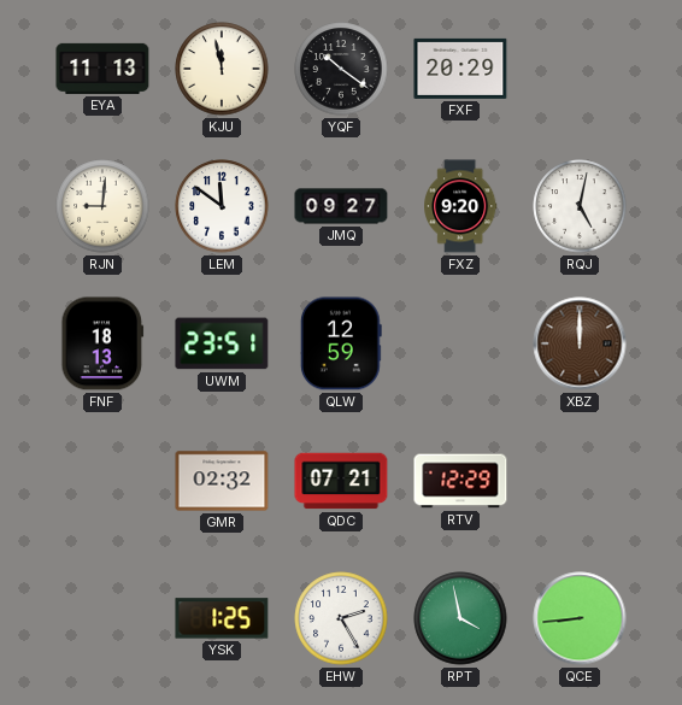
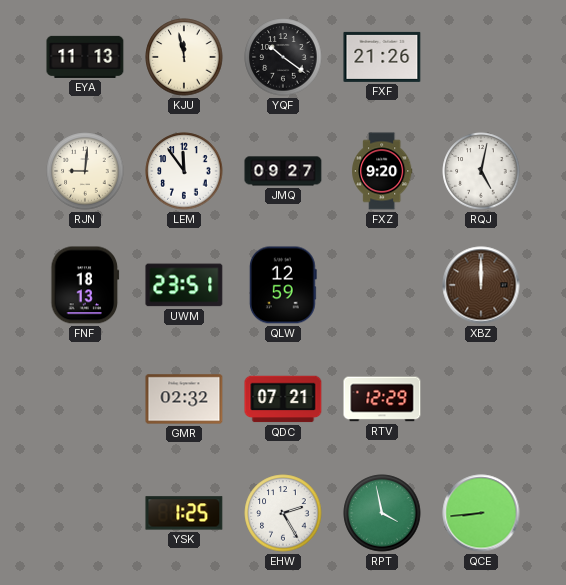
FXF: 20:29 -> 21:26 (382, 57)
LEM: 11:51 -> 11:54 (184, 171)
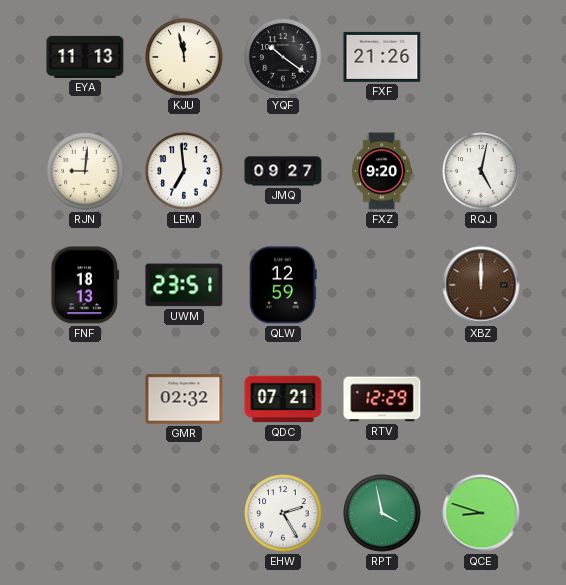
LEM: 11:54 -> 6:59 (184, 171)
YSK: 1:25 -> none (184, 513)
QCE: 8:44 -> 8:48 (481, 513)
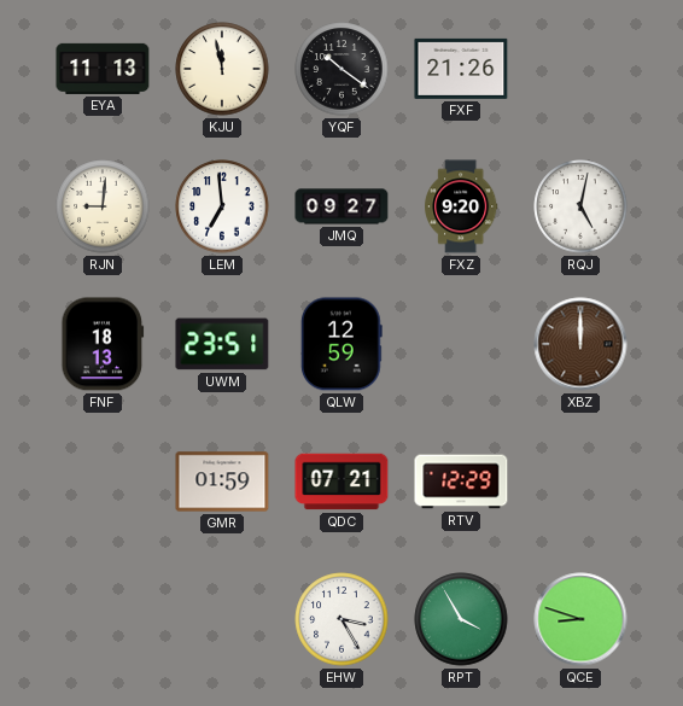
GMR: 02:32 -> 01:59 (222, 482)
EHW: 2:25 -> 3:25 (341, 619)
RPT: 3:58 -> 3:55 (461, 619)
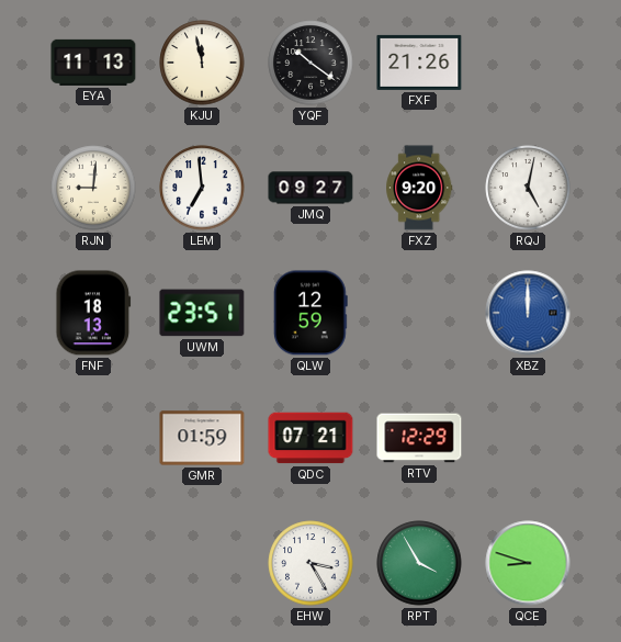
XBZ dial: brown -> blue (528, 313)
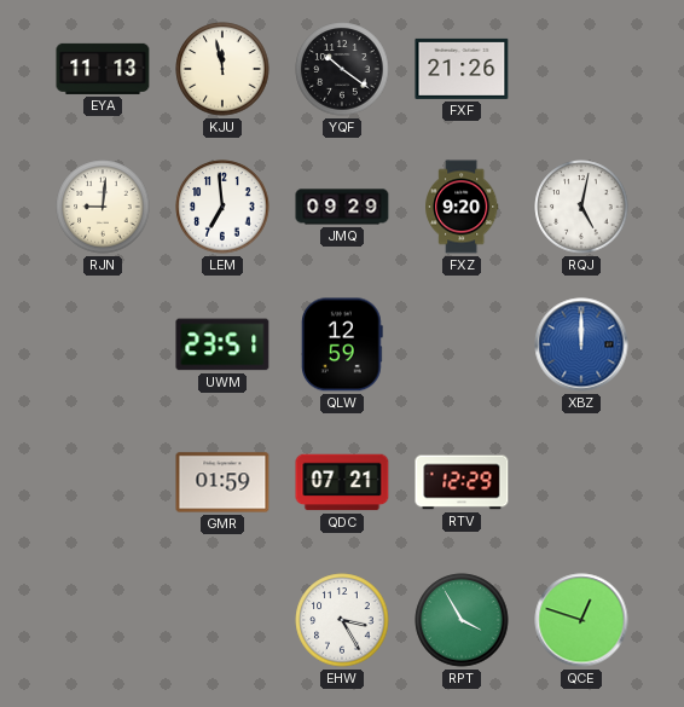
JMQ: 09:27 -> 09:29 (342, 207)
FNF: 18:13 -> none (93, 313)
QCE: 8:48 -> 12:48 (581, 620)
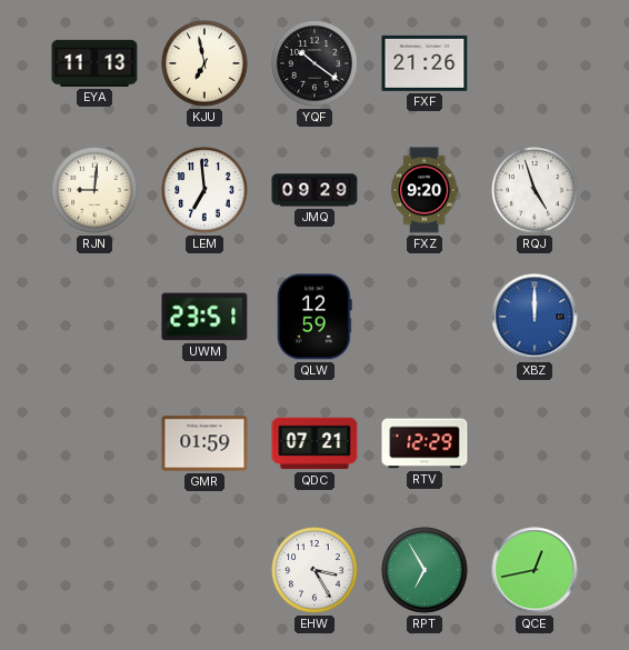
KJU: 11:58 -> 6:58 (204, 63)
RQJ: 5:02 -> 4:57 (535, 190)
RPT: 3:55 -> 6:55 (425, 570)
QCE: 12:48 -> 12:43 (535, 570)
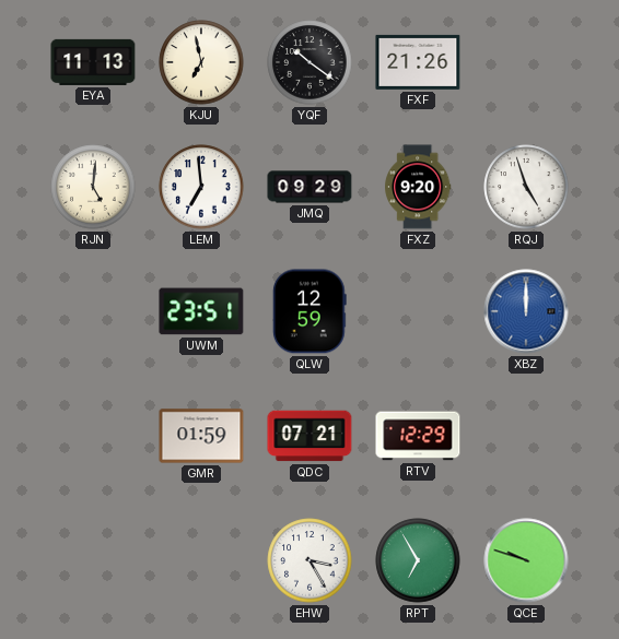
RJN: 9:01 -> 5:01 (93, 187)
QCE: 12:43 -> 9:48 (526, 560)
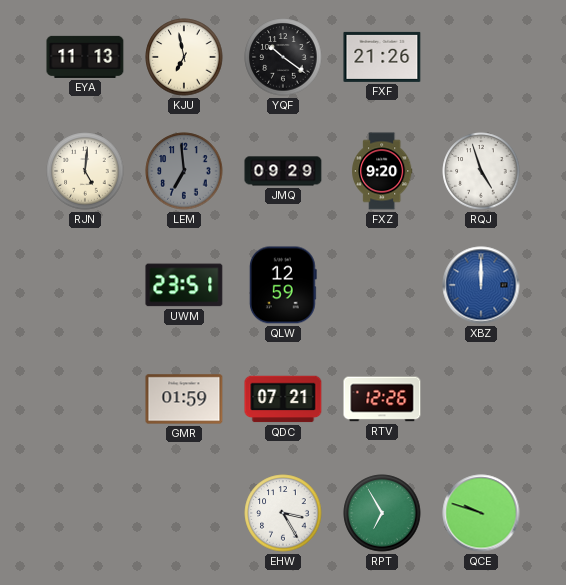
LEM dial: white -> grey (184, 171)
RTV: 12:29 -> 12:26 (382, 399)
